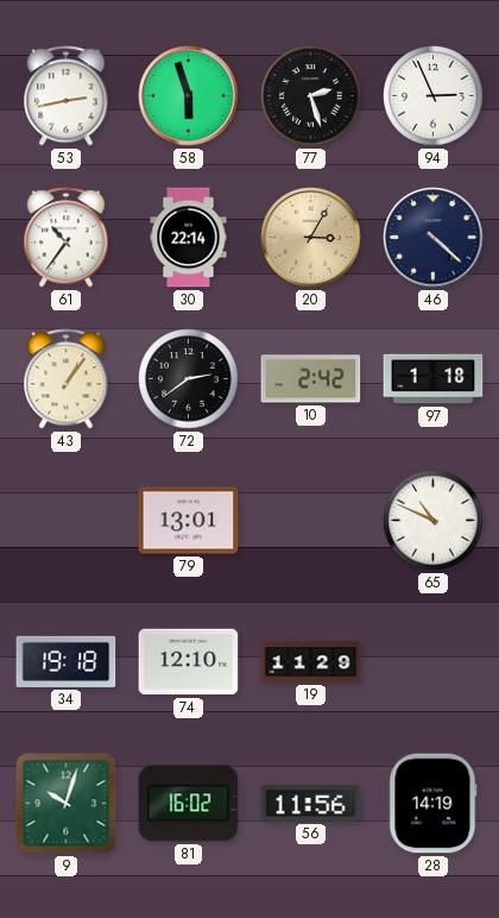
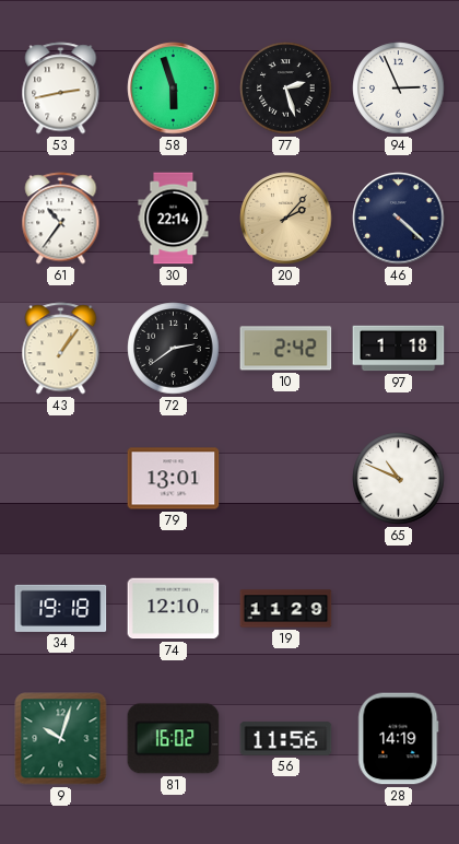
20: 3:05 -> 2:07 (286, 219)
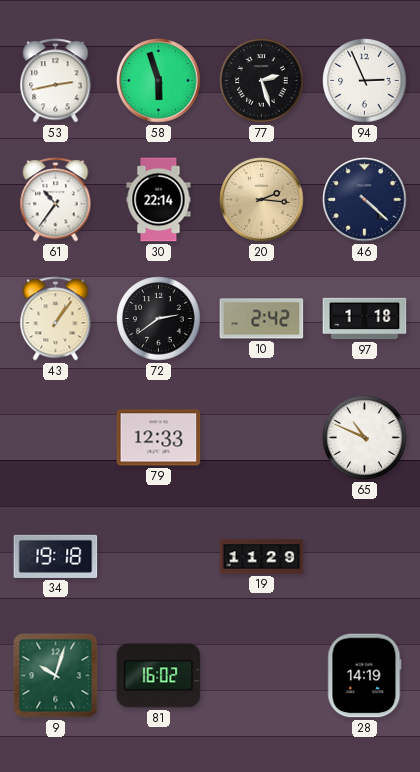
20: 2:07 -> 2:16 (262, 200)
79: 13:01 -> 12:33 (159, 438)
74: 12:10 -> none (174, 609)
56: 11:56 -> none (286, 739)
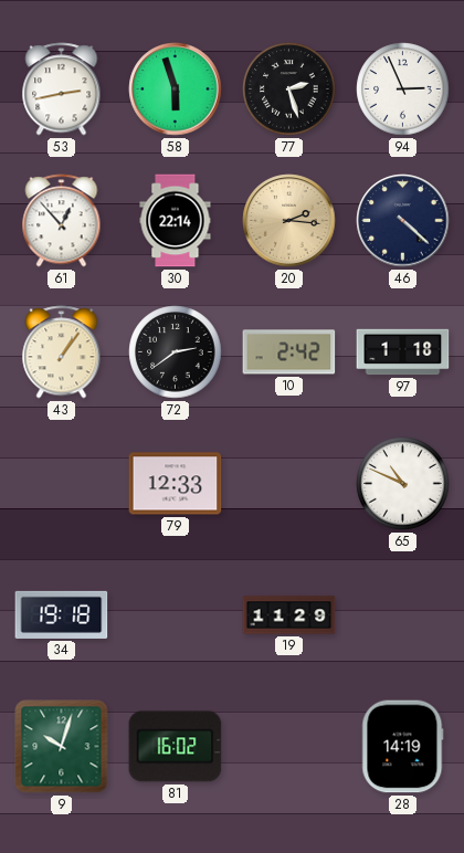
61: 10:36 -> 12:53 (62, 221)
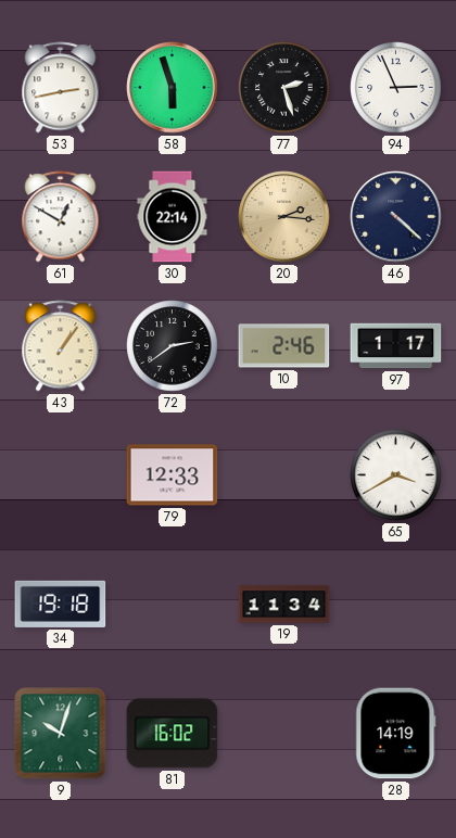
61: 12:53 -> 12:50 (61, 217)
10: 2:42 -> 2:46 (284, 346)
97: 1:18 -> 1:17 (396, 346)
65: 10:49 -> 3:40 (396, 475)
19: 11:29 -> 11:34 (284, 605)
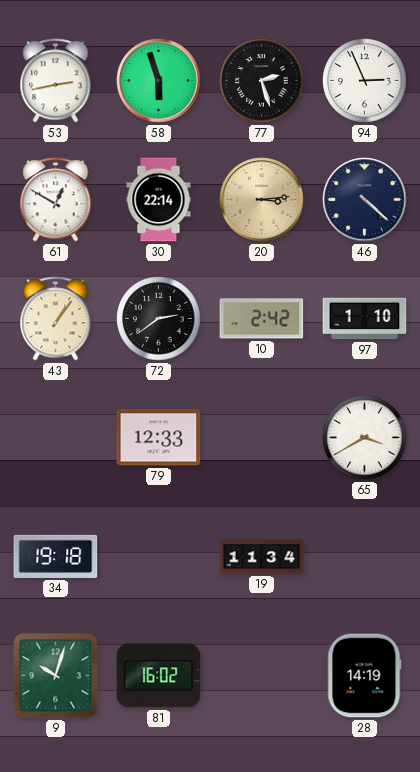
20: 2:16 -> 3:14 (262, 200)
10: 2:46 -> 2:42 (262, 319)
97: 1:17 -> 1:10 (365, 319)
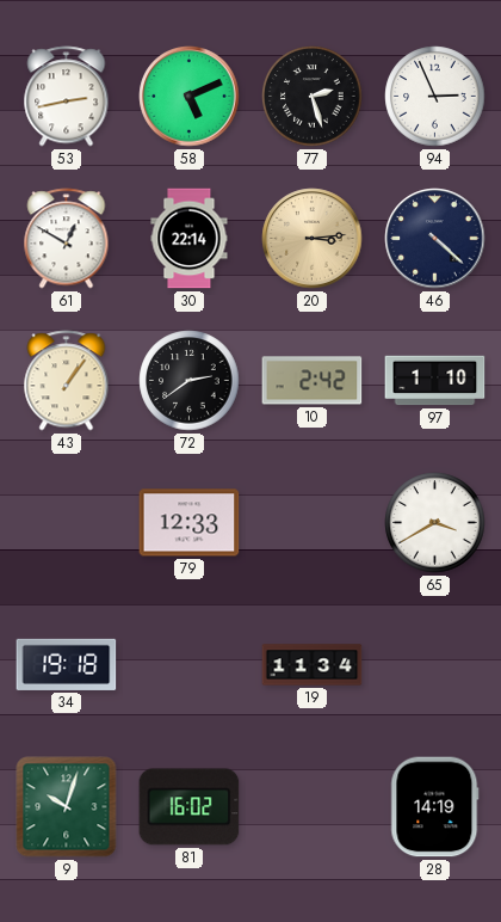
58: 5:57 -> 5:11 (190, 97)
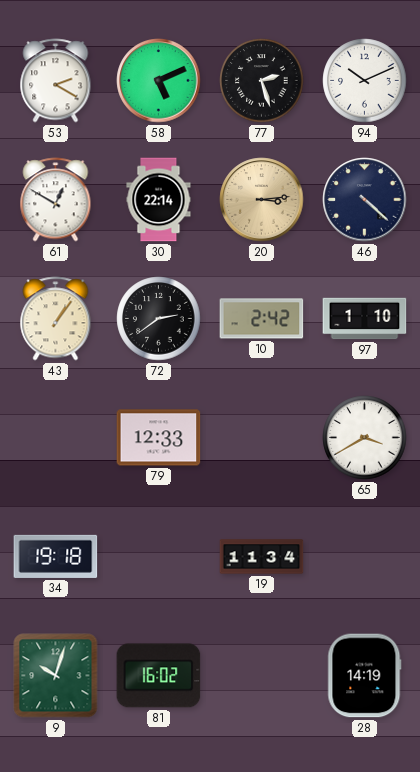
53: 2:43 -> 2:20 (56, 81)
94: 2:56 -> 10:11 (365, 81)
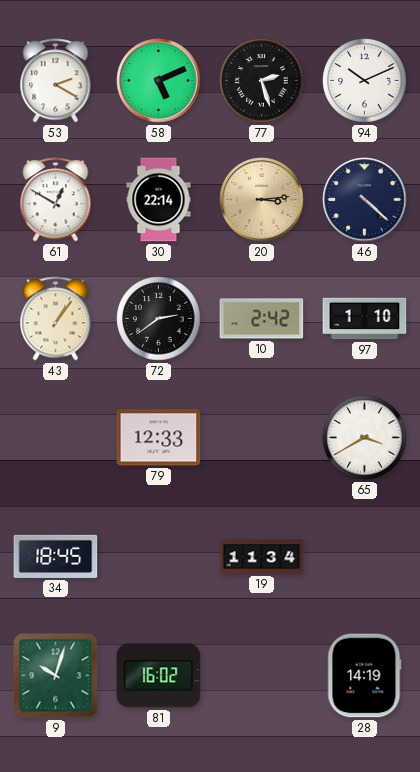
34: 19:18 -> 18:45 (56, 556)
